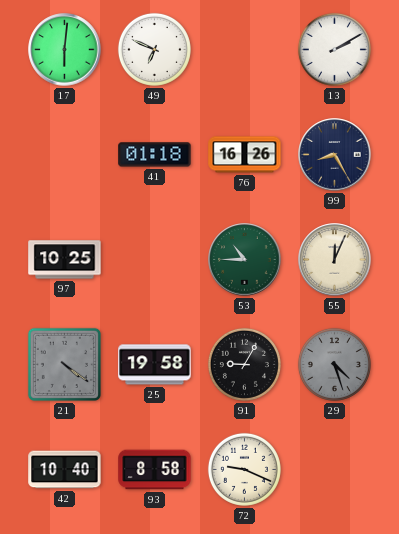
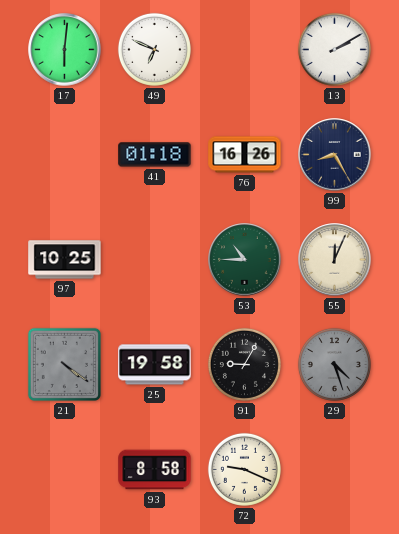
42: 10:40 -> none (65, 470)
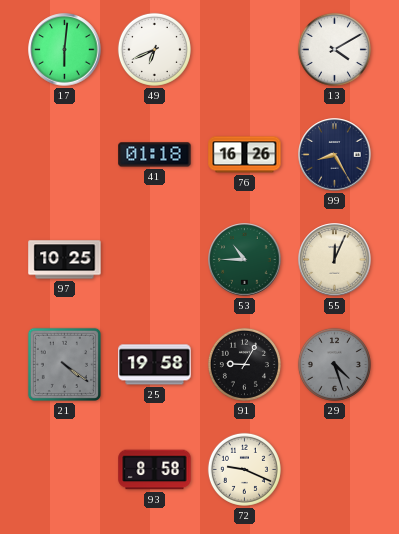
49: 6:49 -> 6:41 (154, 49)
13: 2:10 -> 4:10 (334, 49)
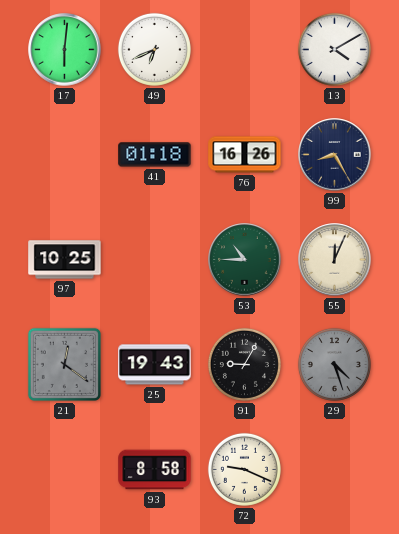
21: 4:21 -> 12:21 (64, 364)
25: 19:58 -> 19:43 (155, 365)
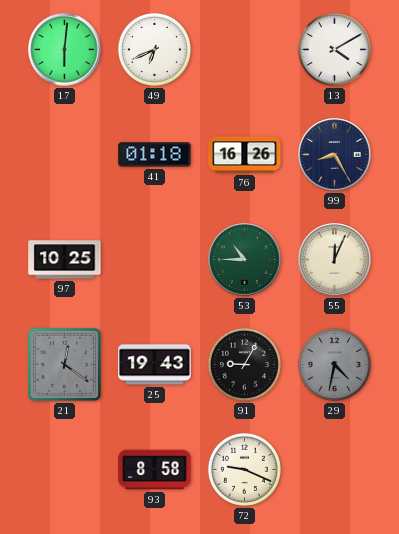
29: 4:27 -> 4:32 (334, 364)
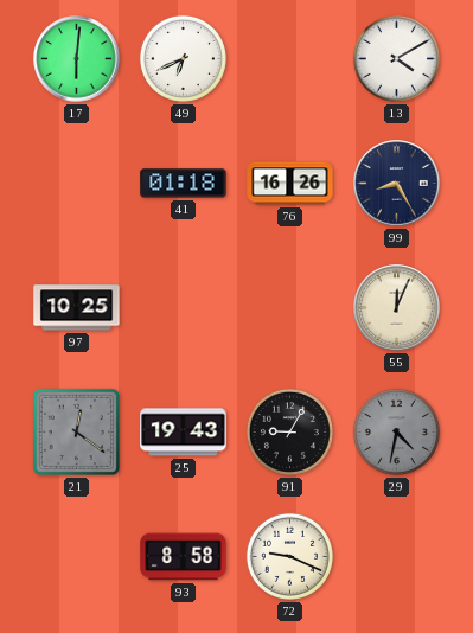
53: 10:45 -> none (245, 260)
